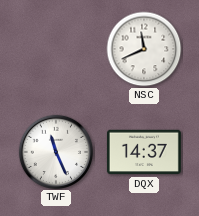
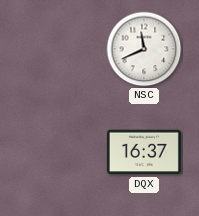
TWF: 11:26 -> none (55, 151)
DQX: 14:37 -> 16:37 (144, 152)
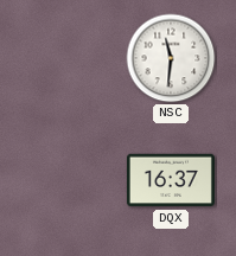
NSC: 11:41 -> 11:31 (171, 58)
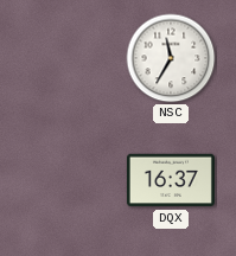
NSC: 11:31 -> 11:35 (171, 58)
